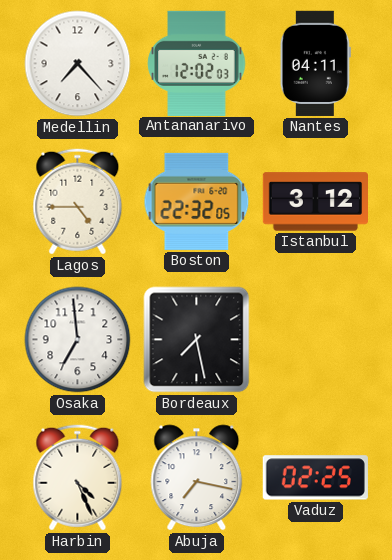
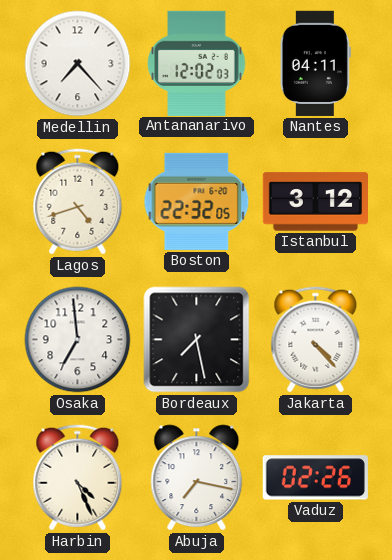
Lagos: 4:45 -> 4:42 (78, 202)
Jakarta: none -> 4:23 (316, 340)
Vaduz: 02:25 -> 02:26 (315, 478)
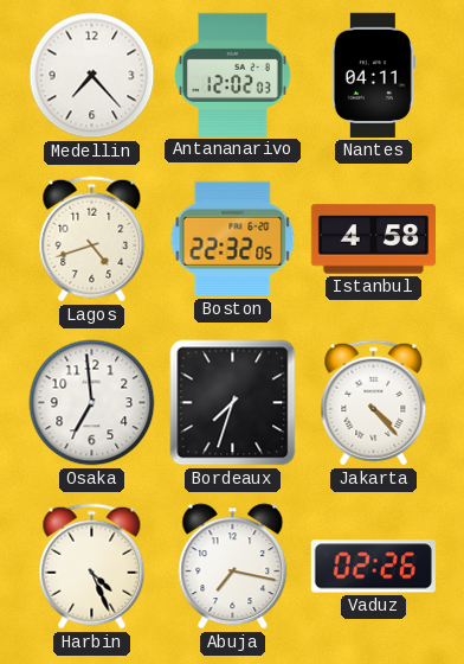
Istanbul: 3:12 -> 4:58 (373, 240)
Bordeaux: 7:28 -> 7:33 (233, 403)
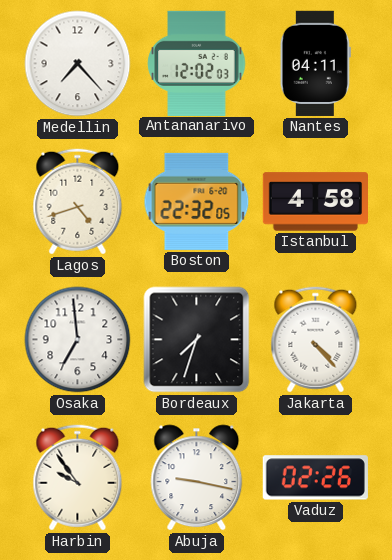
Harbin: 4:26 -> 9:54 (78, 478)
Abuja: 7:17 -> 9:17 (197, 478)
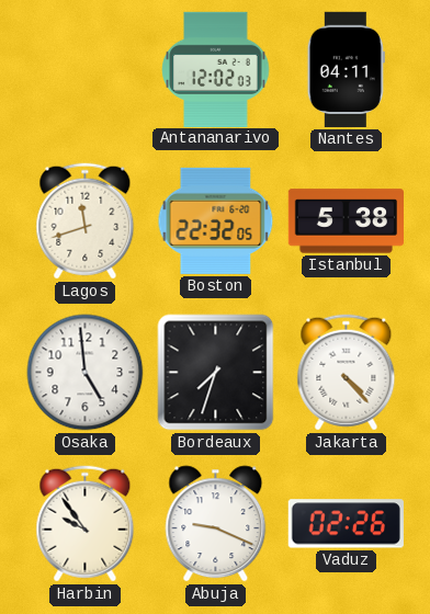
Medellin: 7:23 -> none (78, 64)
Lagos: 4:42 -> 11:42 (86, 221)
Istanbul: 4:58 -> 5:38 (346, 221)
Osaka: 6:59 -> 4:59 (86, 373)
Abuja: 9:17 -> 9:19 (216, 524)
